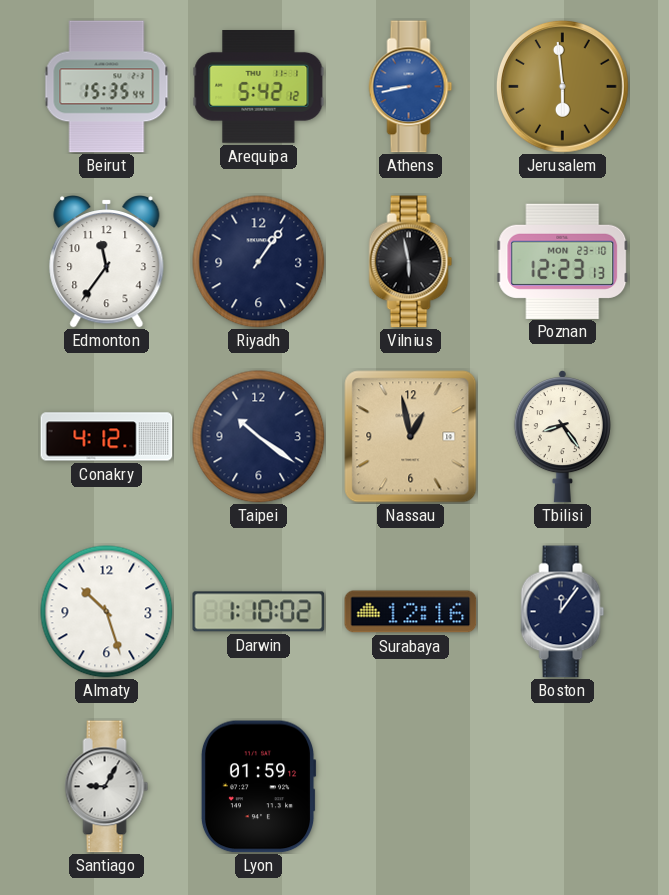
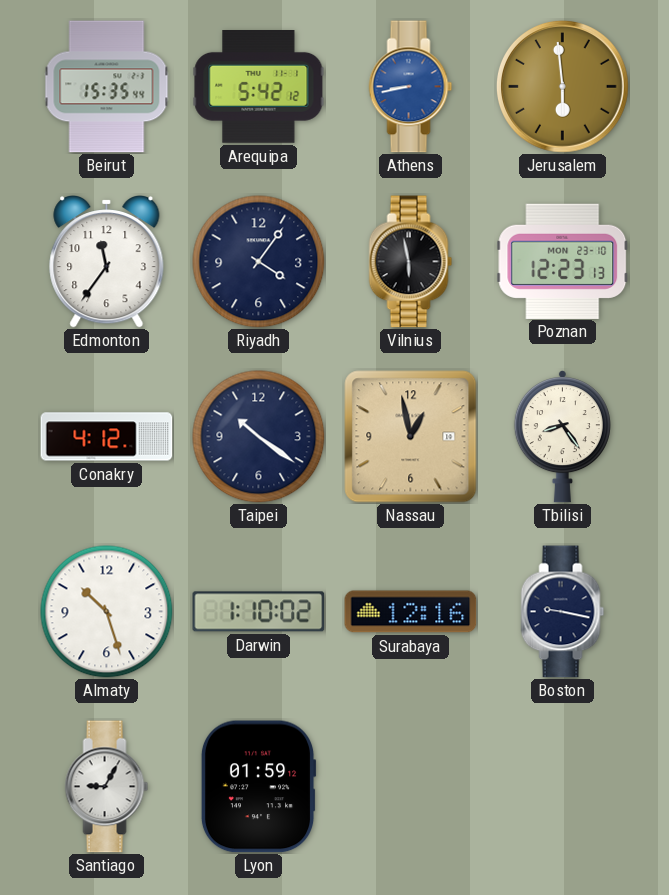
Riyadh: 1:06 -> 4:06 (259, 262)
Boston: 12:06 -> 9:17 (563, 612)
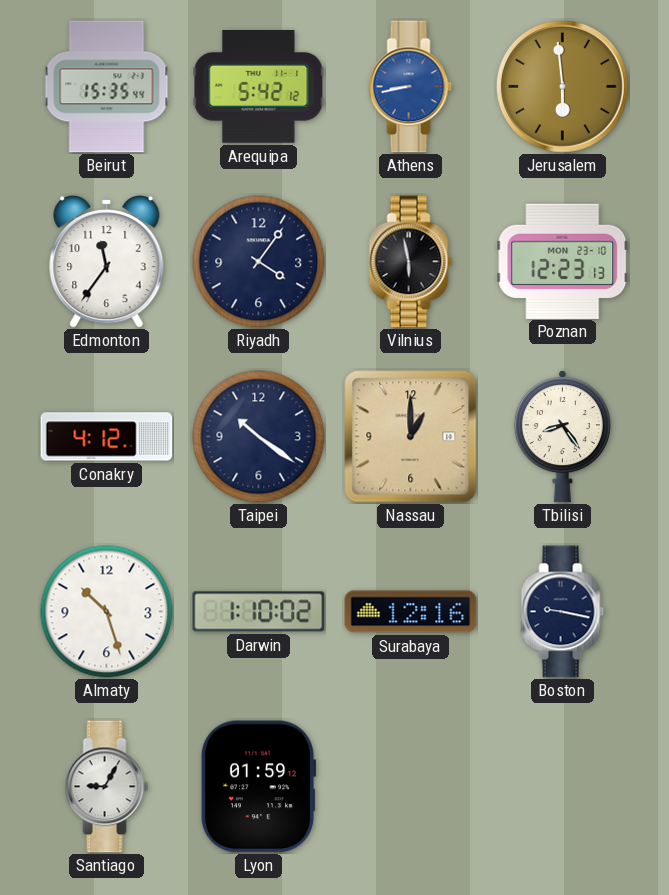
Nassau: 12:58 -> 1:00 (411, 437)
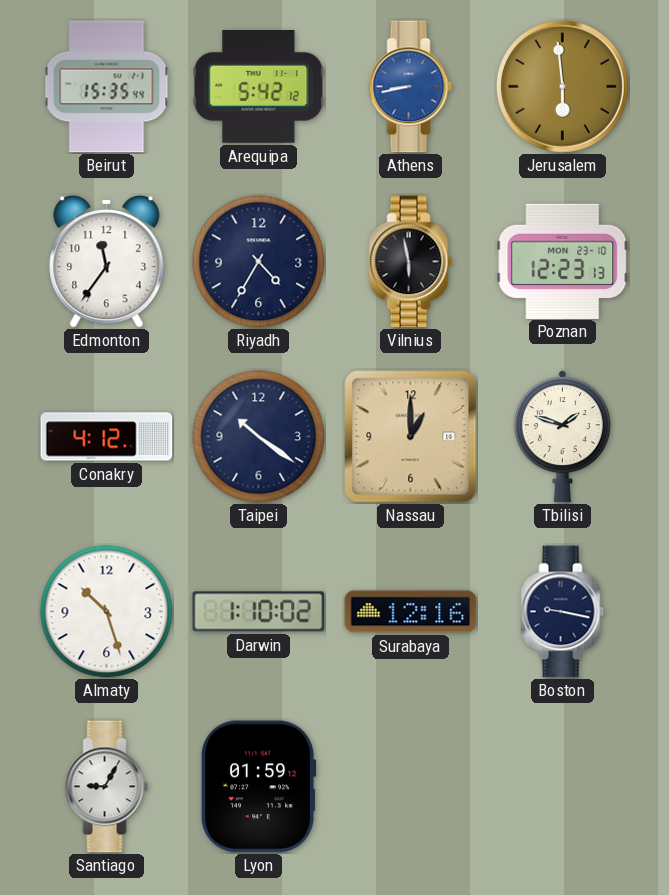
Riyadh: 4:06 -> 4:35 (259, 262)
Tbilisi: 8:24 -> 1:48 (562, 437)
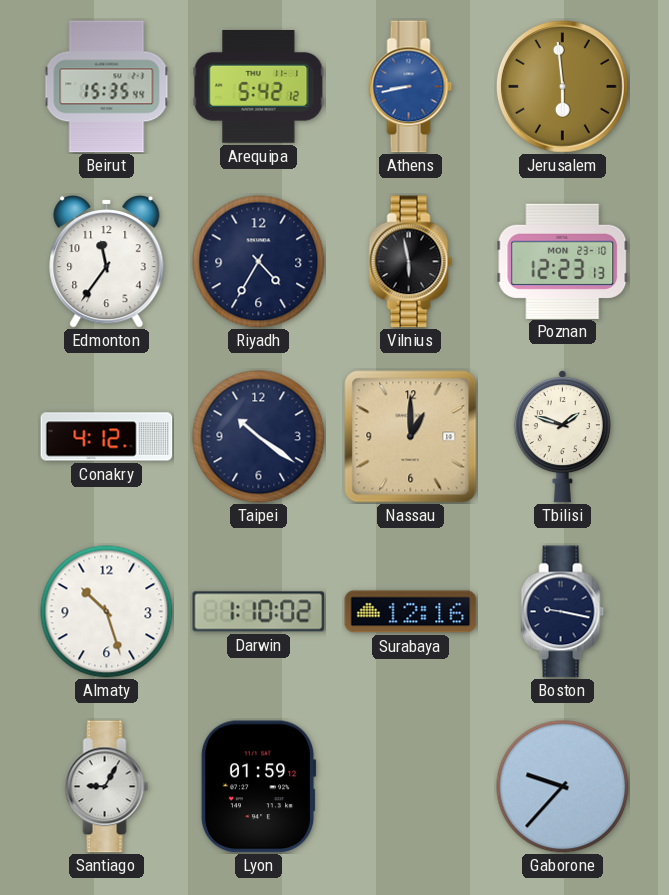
Gaborone: none -> 9:37 (563, 787)
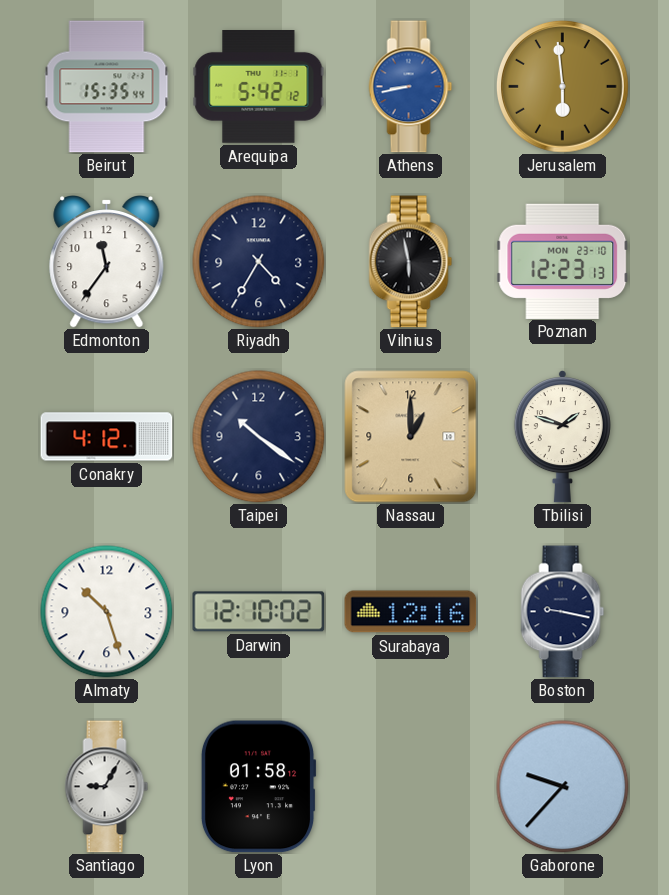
Darwin: 1:10 -> 12:10 (259, 612)
Lyon: 01:59 -> 01:58 (258, 787)
